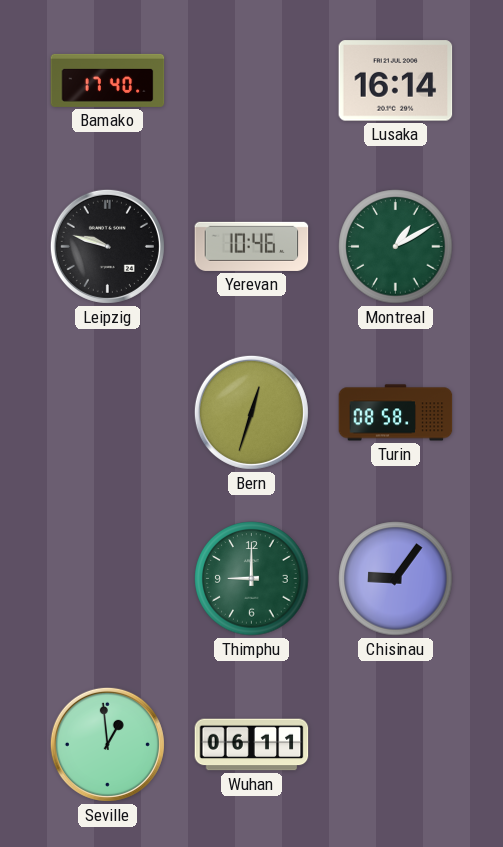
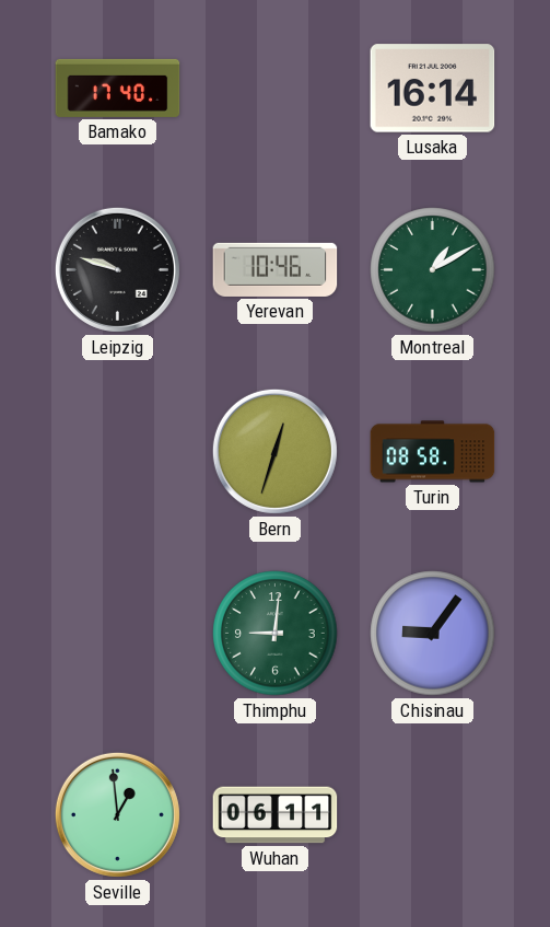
Thimphu: 9:00 -> 9:01 (276, 634)
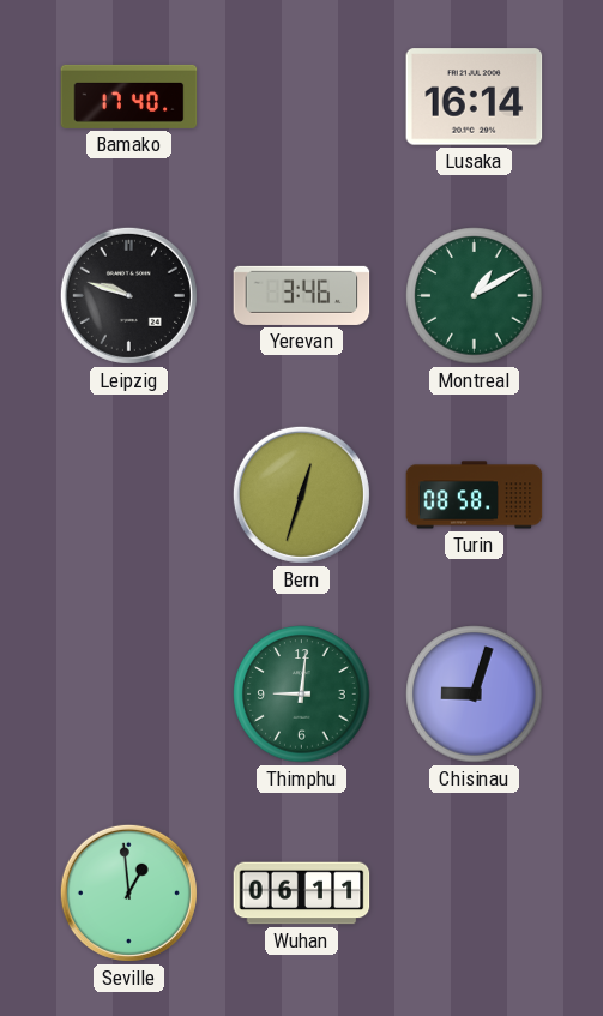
Yerevan: 10:46 -> 3:46 (302, 295)
Chisinau: 9:06 -> 9:03 (475, 695)
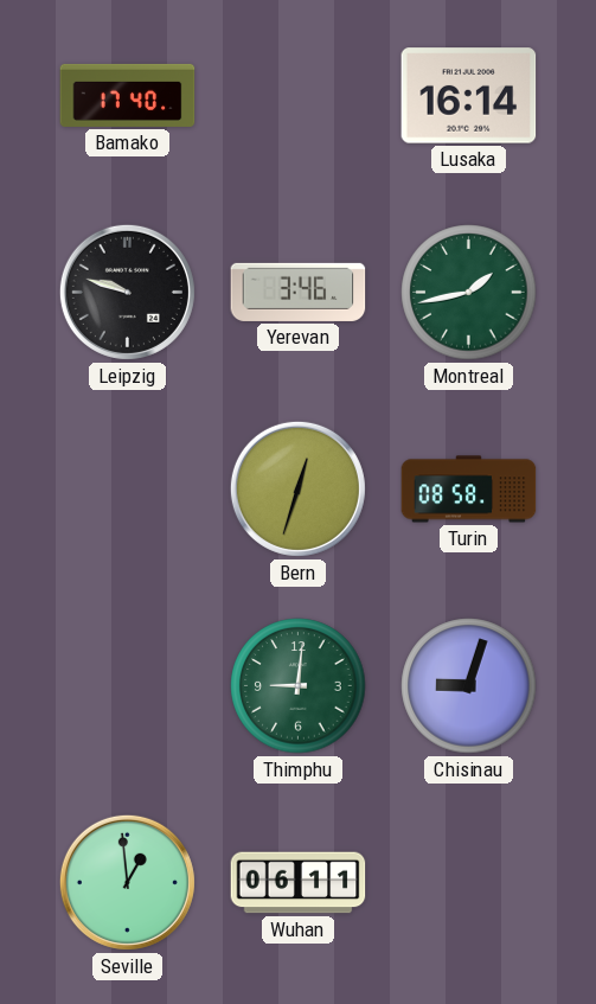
Montreal: 1:10 -> 1:43 (469, 293)
